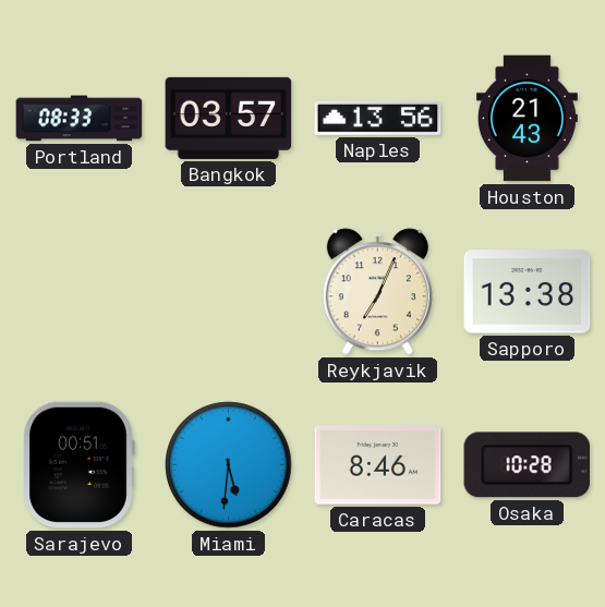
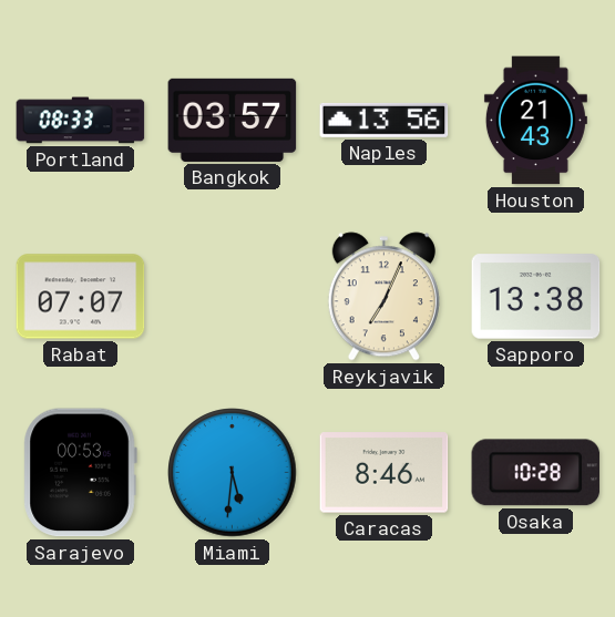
Rabat: none -> 07:07 (81, 297)
Sarajevo: 00:51 -> 00:53 (80, 473)
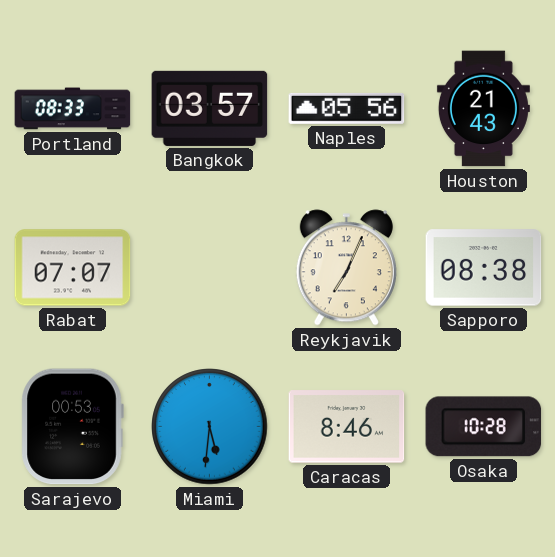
Naples: 13:56 -> 05:56 (347, 108)
Sapporo: 13:38 -> 08:38 (484, 268)
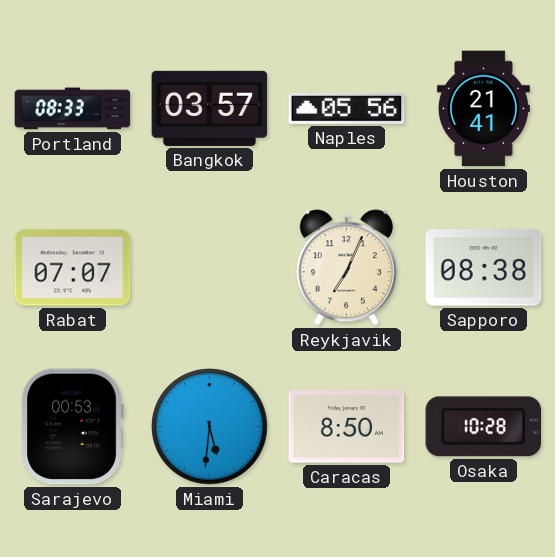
Houston: 21:43 -> 21:41 (483, 109)
Caracas: 8:46 -> 8:50 (347, 427)
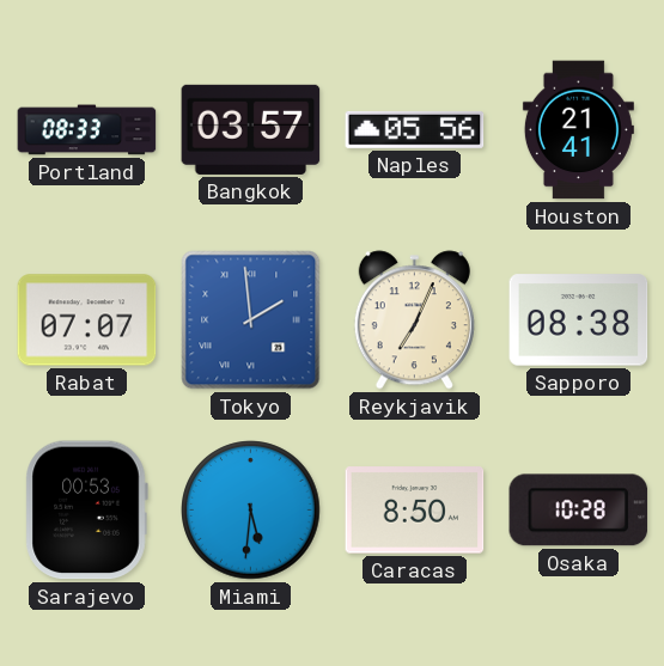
Tokyo: none -> 1:59 (251, 320)
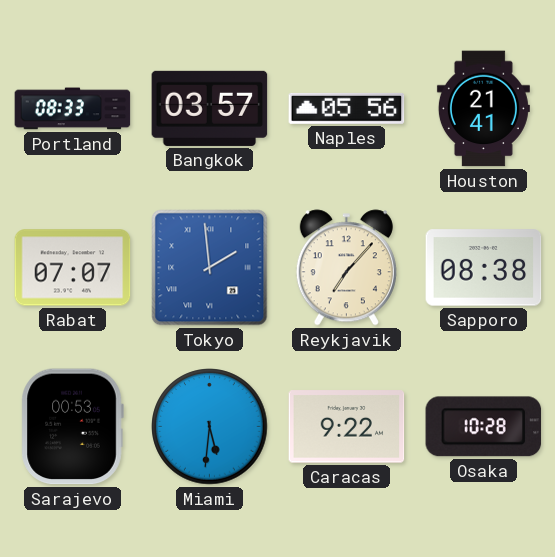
Reykjavik: 7:04 -> 7:07 (346, 268)
Caracas: 8:50 -> 9:22 (347, 427)
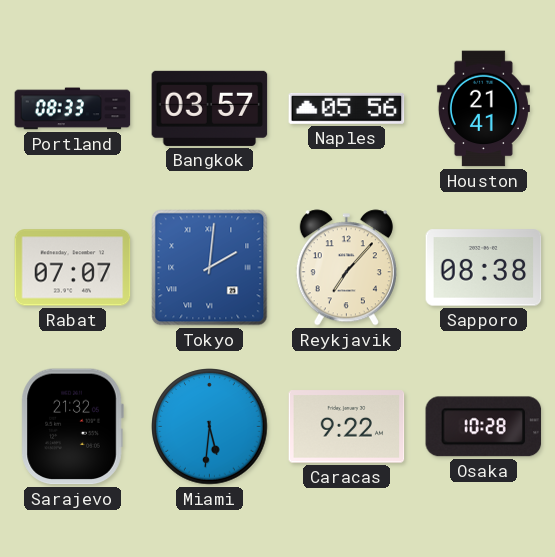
Tokyo: 1:59 -> 2:01 (210, 268)
Sarajevo: 00:53 -> 21:32 (72, 427)
